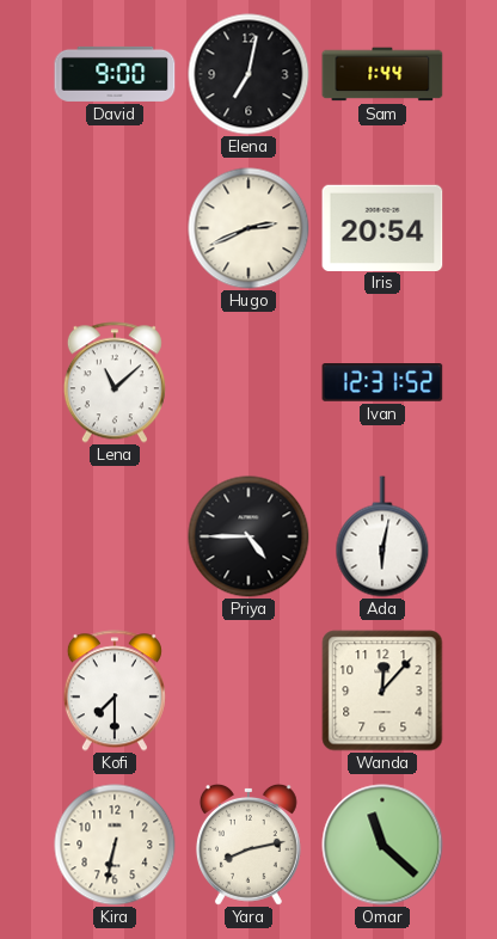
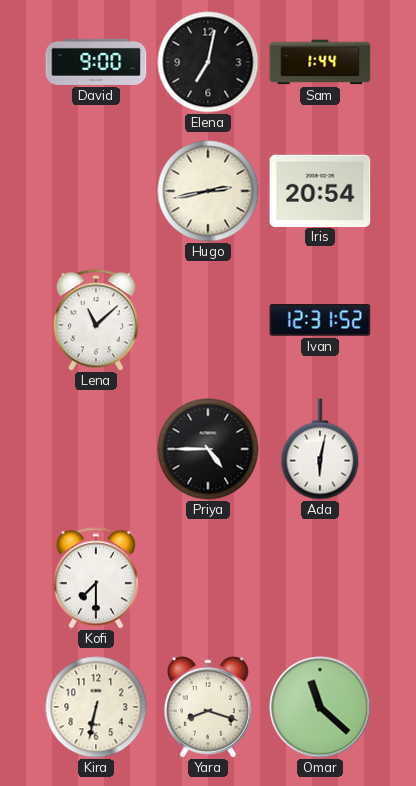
Hugo: 2:41 -> 2:43 (208, 191)
Wanda: 12:07 -> none (382, 691)
Yara: 8:13 -> 8:18 (208, 707)
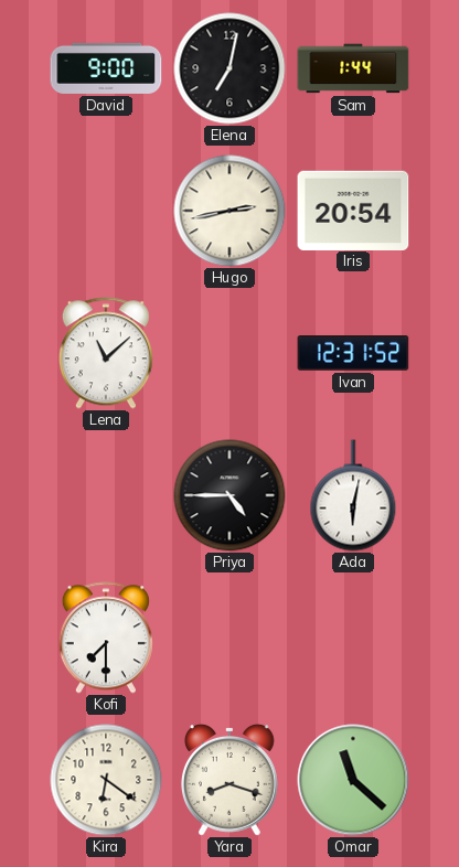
Kira: 6:32 -> 6:21 (106, 780)
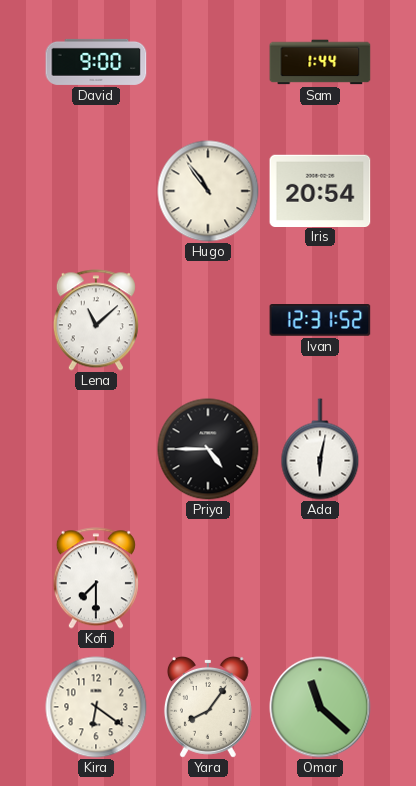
Elena: 7:02 -> none (229, 68)
Hugo: 2:43 -> 10:54 (208, 191)
Yara: 8:18 -> 8:06 (208, 707)
